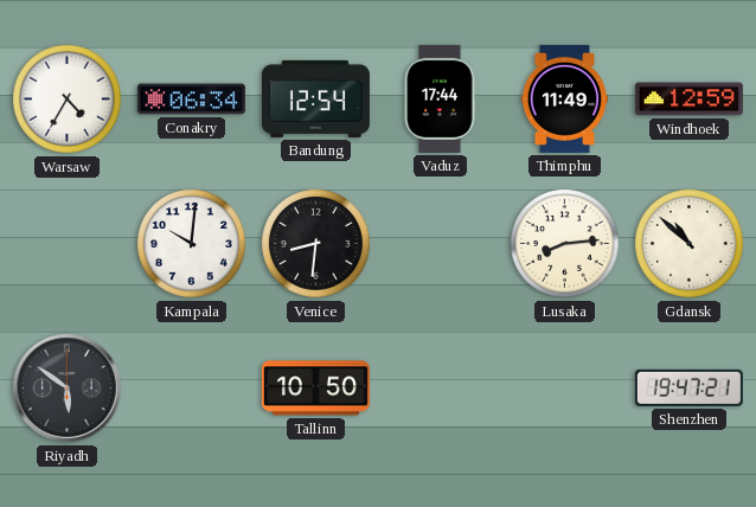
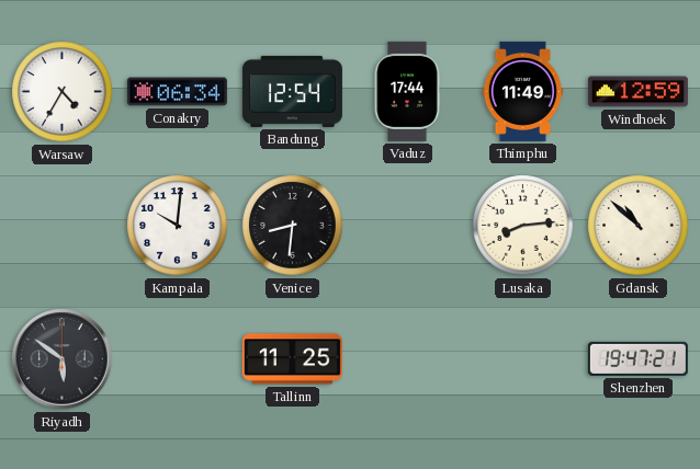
Tallinn: 10:50 -> 11:25 (292, 359)
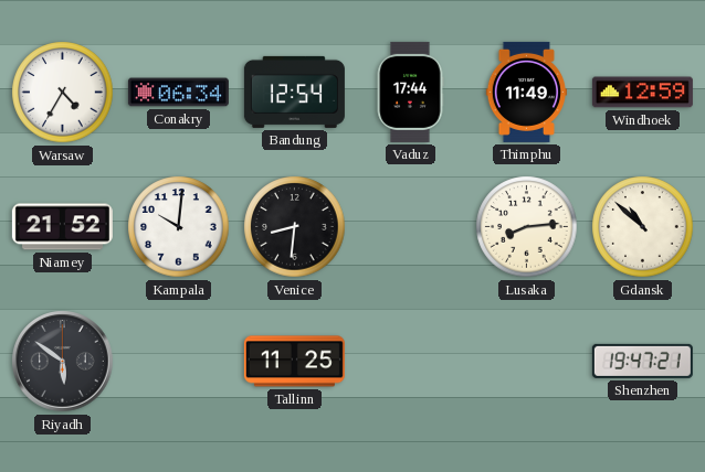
Niamey: none -> 21:52 (62, 227)
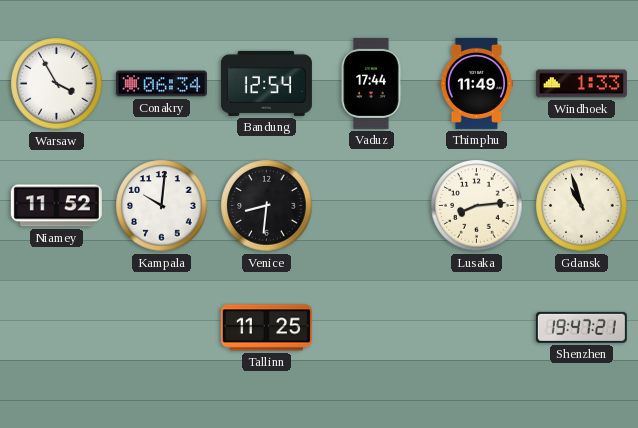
Warsaw: 4:35 -> 3:55 (57, 84)
Windhoek: 12:59 -> 1:33 (581, 84)
Niamey: 21:52 -> 11:52 (56, 206)
Gdansk: 10:52 -> 10:57 (582, 206)
Riyadh: 5:51 -> none (63, 362)
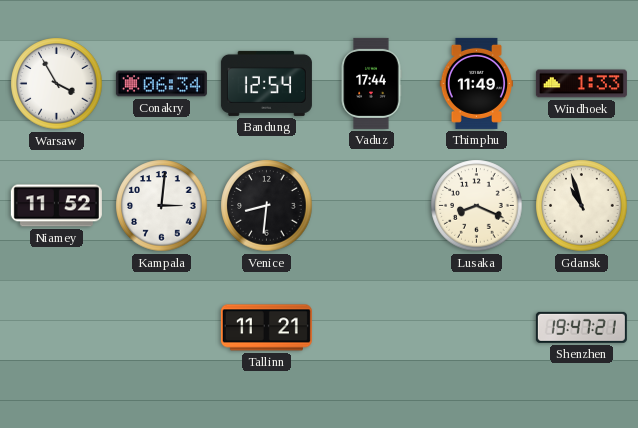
Kampala: 10:01 -> 3:01 (162, 206)
Lusaka: 8:14 -> 8:19 (477, 206)
Tallinn: 11:25 -> 11:21 (266, 328)
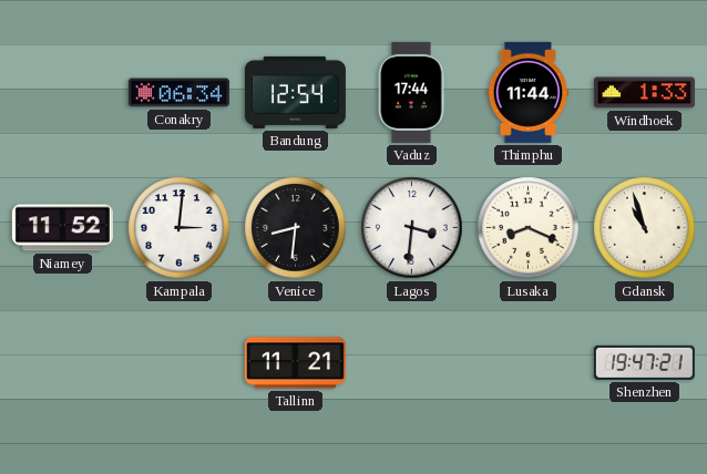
Warsaw: 3:55 -> none (57, 84)
Thimphu: 11:49 -> 11:44 (527, 92)
Lagos: none -> 3:31 (412, 228)
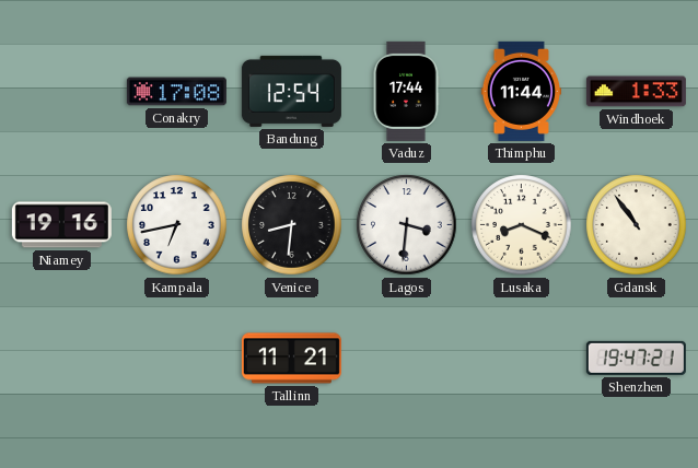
Conakry: 06:34 -> 17:08 (176, 92)
Niamey: 11:52 -> 19:16 (61, 225)
Kampala: 3:01 -> 6:43 (177, 225)
Gdansk: 10:57 -> 10:54 (637, 225)
